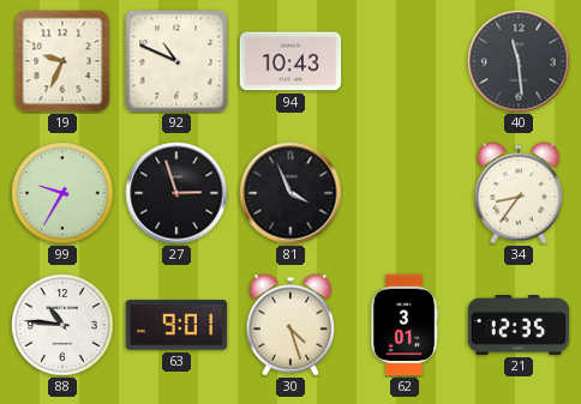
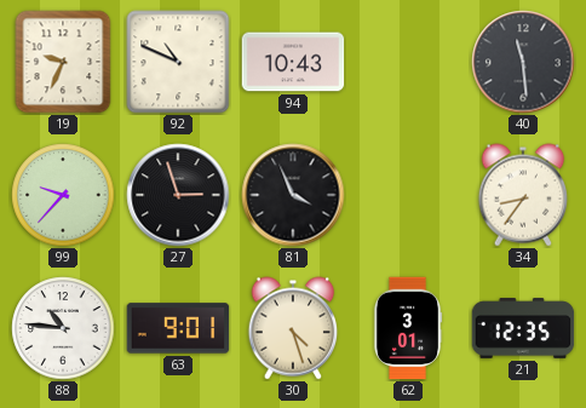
99: 9:35 -> 9:37 (63, 195)
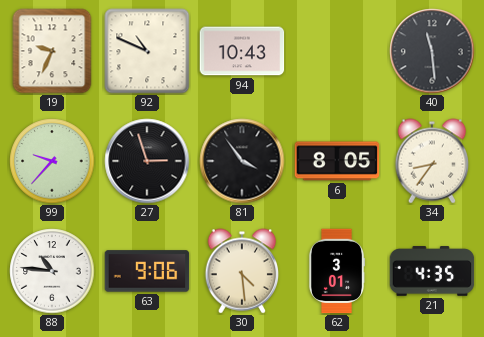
81: 3:56 -> 3:54 (242, 161)
6: none -> 8:05 (337, 161)
63: 9:01 -> 9:06 (147, 271)
30: 4:27 -> 4:29 (242, 271)
21: 12:35 -> 4:35 (432, 271)
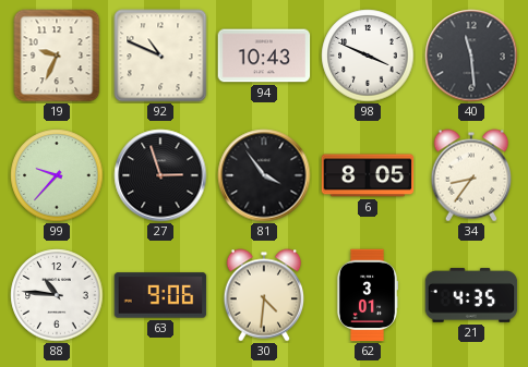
98: none -> 3:49 (368, 56)
30: 4:29 -> 4:31 (264, 295)
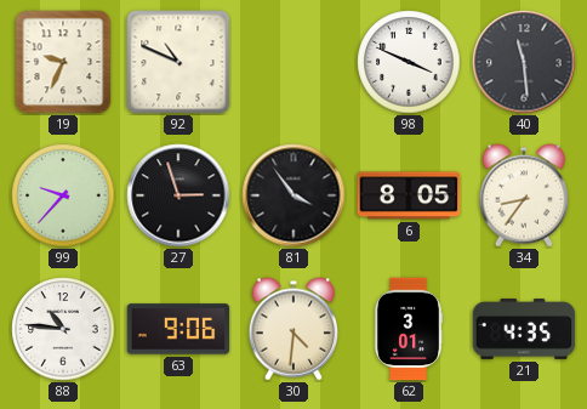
94: 10:43 -> none (264, 56)
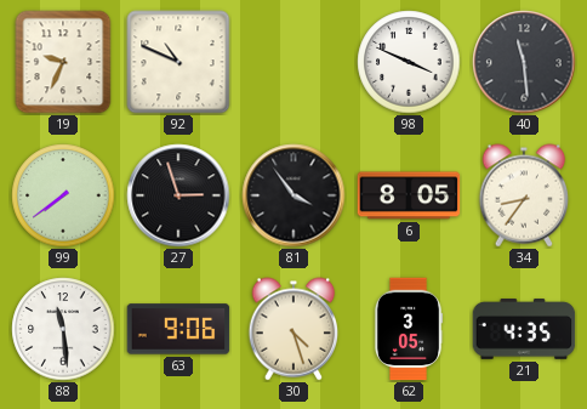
99: 9:37 -> 7:39 (63, 195)
88: 10:46 -> 11:29 (63, 329)
30: 4:31 -> 4:27 (293, 329)
62: 3:01 -> 3:05 (409, 329)
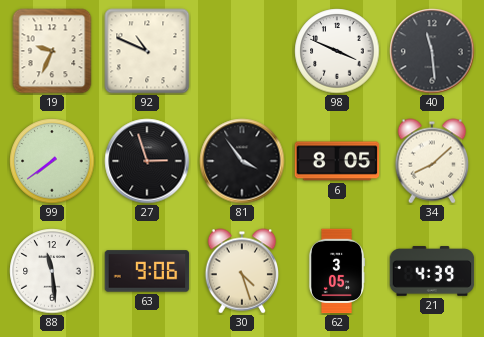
34: 8:36 -> 8:08 (432, 161)
21: 4:35 -> 4:39 (432, 271)
